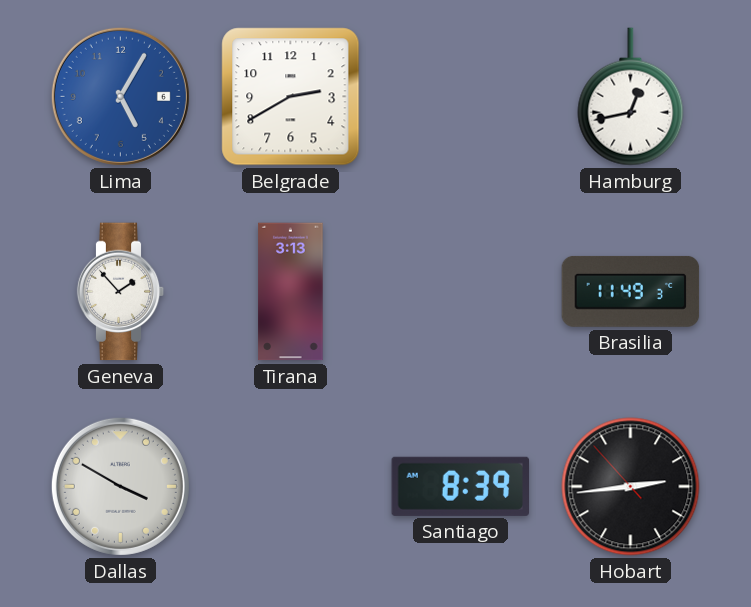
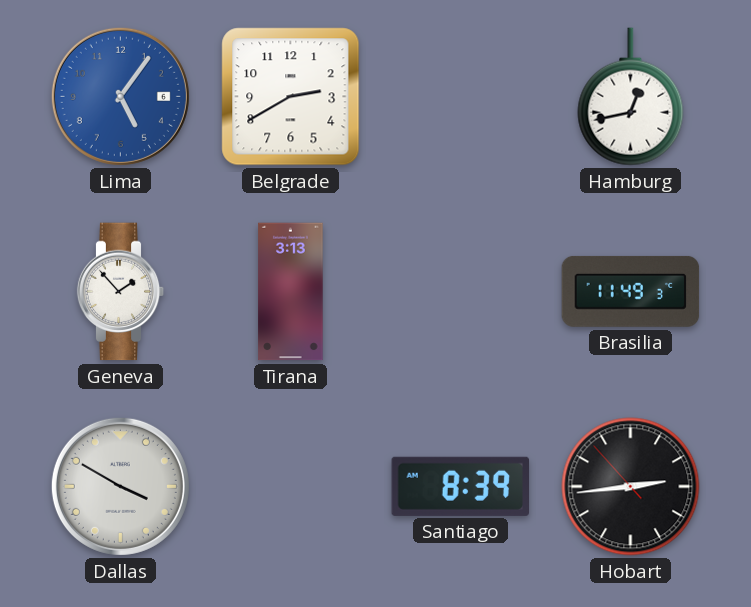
Lima: 5:05 -> 5:06 (120, 96)
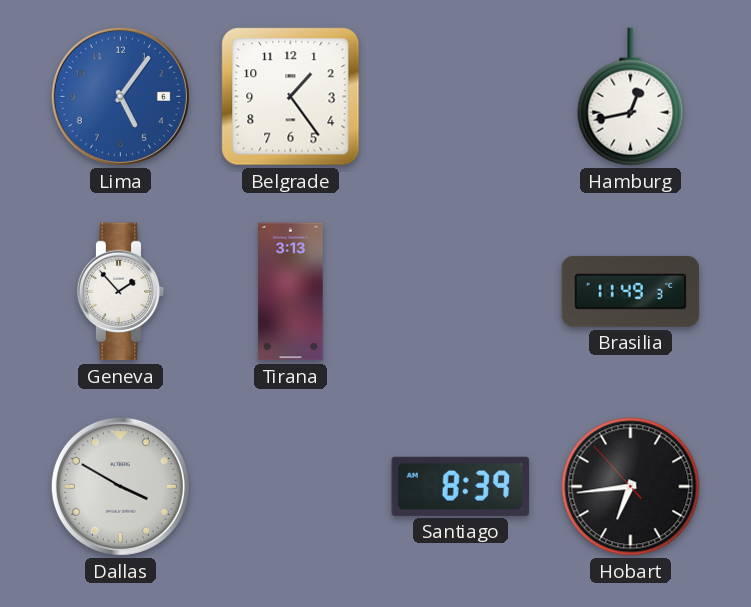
Belgrade: 2:40 -> 1:24 (291, 97)
Hobart: 2:43 -> 6:43 (631, 487)
